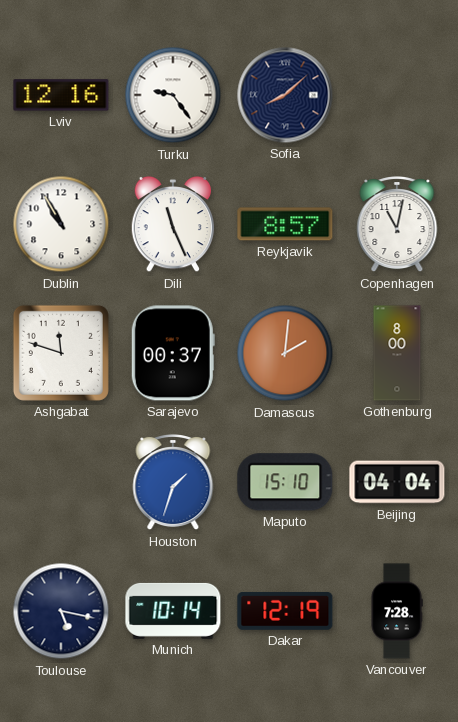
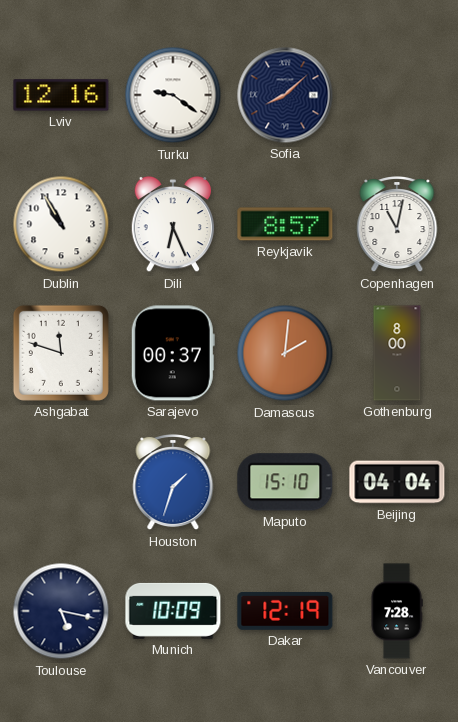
Turku: 9:24 -> 9:21 (173, 95)
Dili: 11:26 -> 6:26 (173, 224)
Munich: 10:14 -> 10:09 (173, 611)
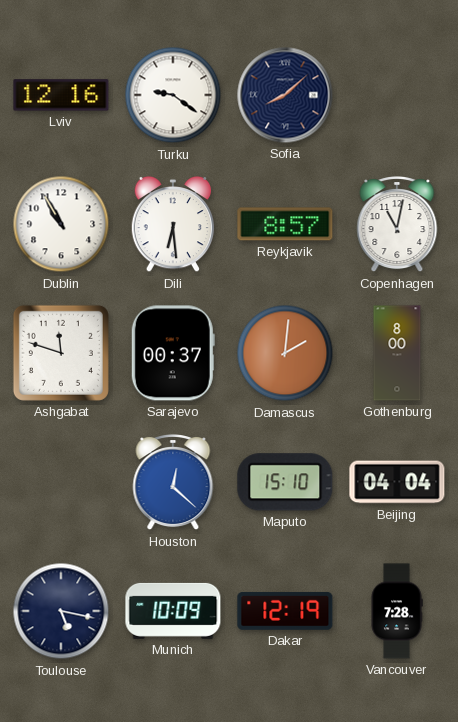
Dili: 6:26 -> 6:29 (173, 224)
Houston: 1:33 -> 12:22 (173, 483)
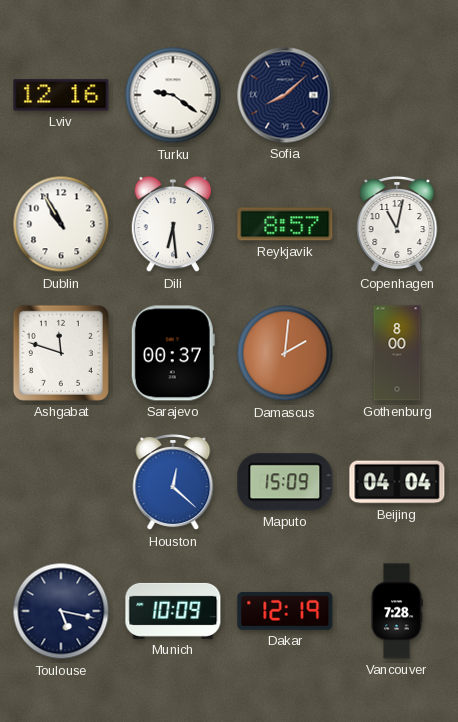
Maputo: 15:10 -> 15:09 (285, 482)
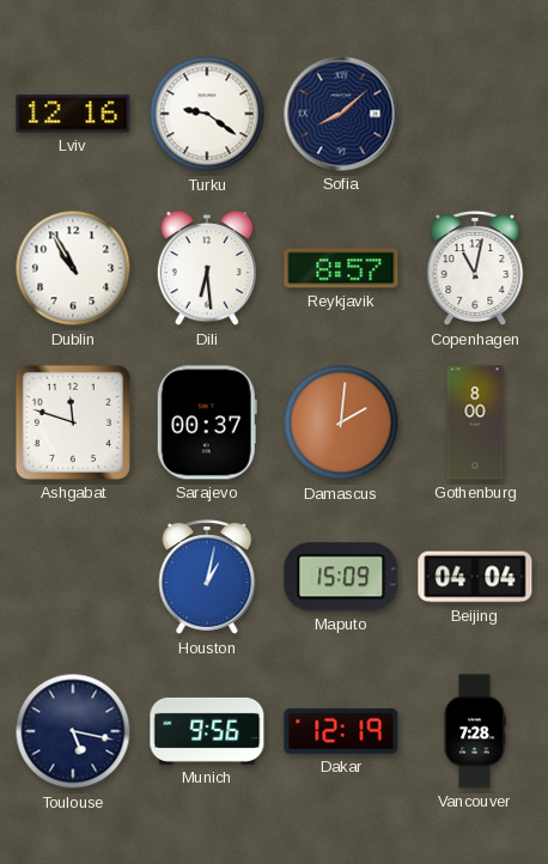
Houston: 12:22 -> 1:02 (207, 578)
Munich: 10:09 -> 9:56 (207, 731)
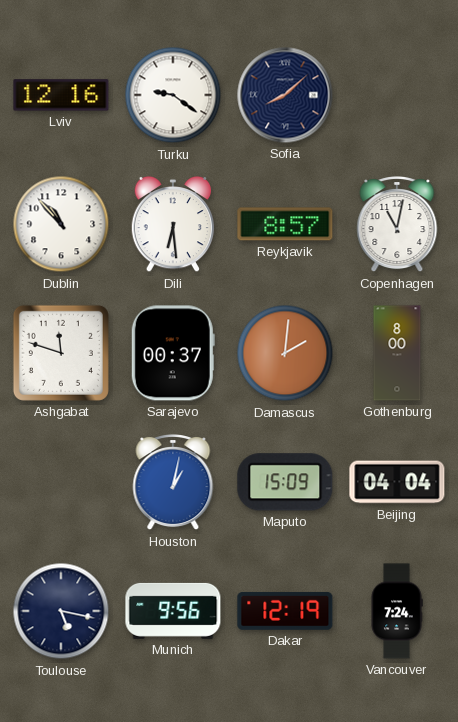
Dublin: 10:55 -> 10:53 (61, 224)
Vancouver: 7:28 -> 7:24 (397, 611)
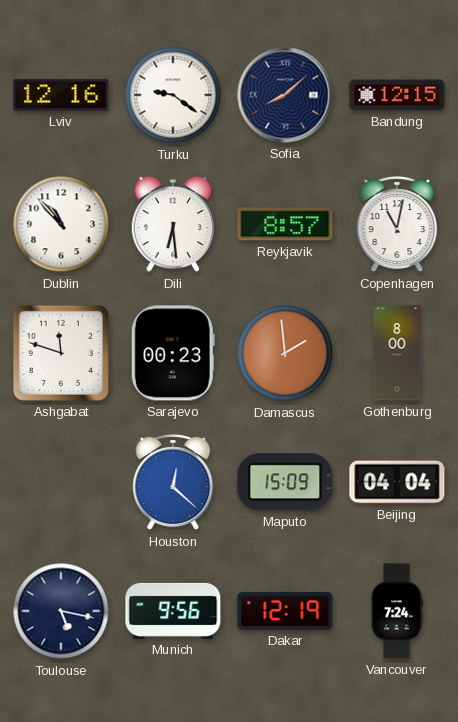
Bandung: none -> 12:15 (397, 95)
Sarajevo: 00:37 -> 00:23 (173, 353)
Damascus: 2:01 -> 1:59 (285, 353)
Houston: 1:02 -> 12:22 (173, 483)
